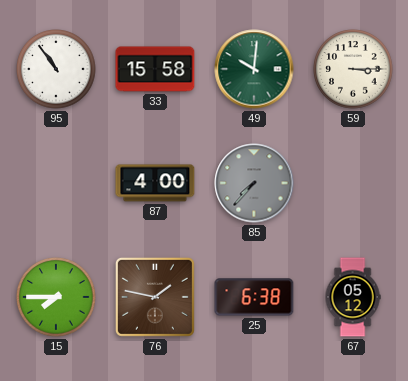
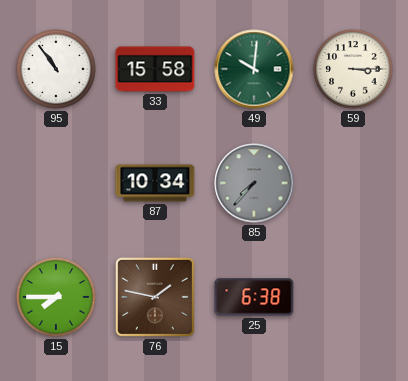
87: 4:00 -> 10:34 (155, 183)
67: 05:12 -> none (353, 297)
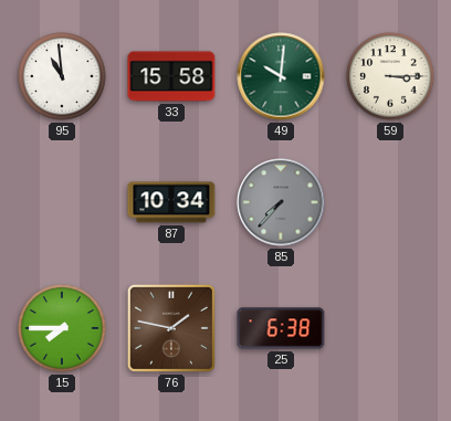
95: 10:54 -> 10:59 (62, 76)
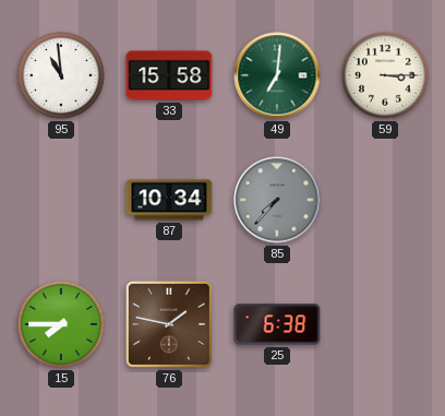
49: 10:01 -> 7:01 (277, 75)
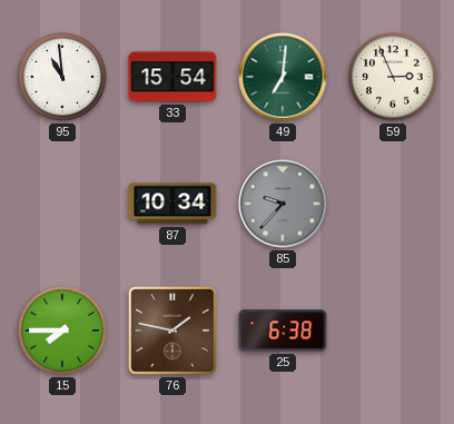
33: 15:58 -> 15:54 (172, 77)
59: 3:15 -> 2:56 (393, 77)
85: 7:37 -> 9:37 (283, 204)
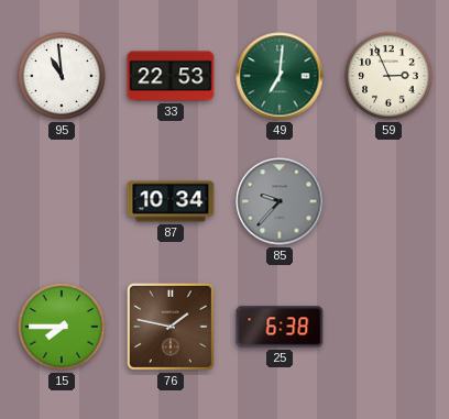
33: 15:54 -> 22:53 (171, 76)
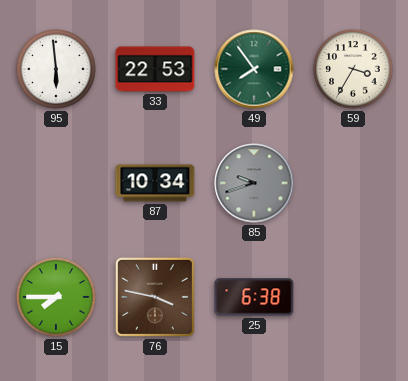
95: 10:59 -> 5:59 (56, 69)
49: 7:01 -> 7:54 (254, 69)
59: 2:56 -> 3:35 (353, 69)
85: 9:37 -> 9:42 (254, 183)
76: 1:47 -> 3:47 (155, 297)
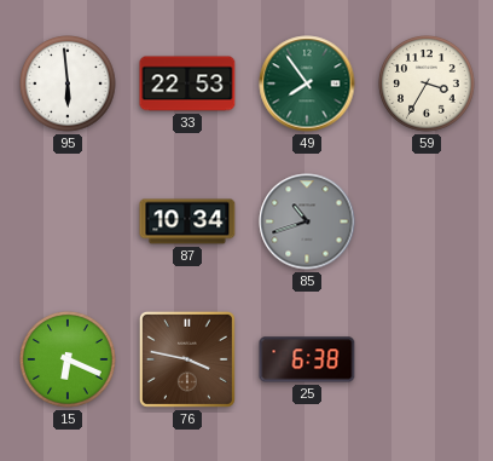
85: 9:42 -> 10:42 (307, 221)
15: 7:45 -> 6:19 (68, 359)
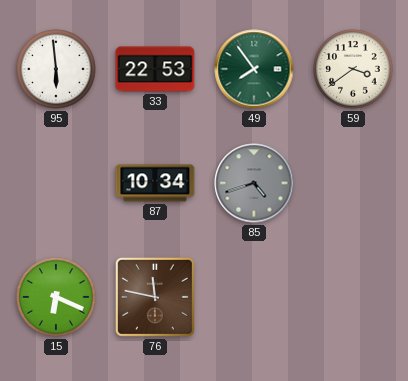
59: 3:35 -> 3:39 (353, 69)
85: 10:42 -> 4:42 (254, 183)
76: 3:47 -> 11:47 (155, 297)
25: 6:38 -> none (307, 359)
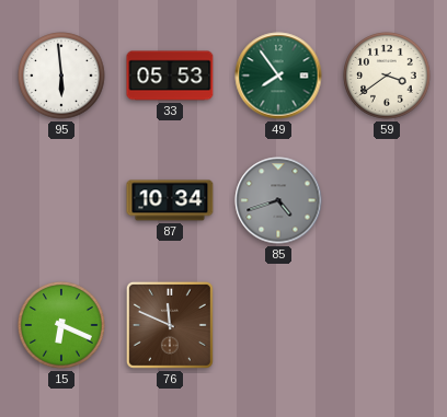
33: 22:53 -> 05:53 (170, 76)
76: 11:47 -> 11:49 (170, 325)
